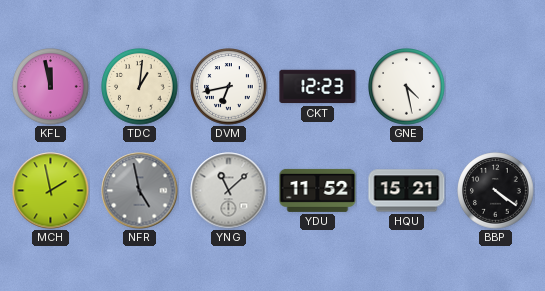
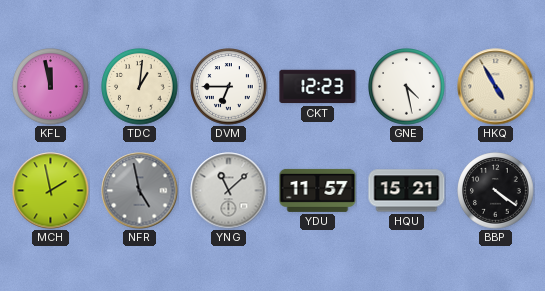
DVM: 6:43 -> 6:45 (229, 87)
HKQ: none -> 4:55 (496, 87)
YDU: 11:52 -> 11:57 (318, 190)
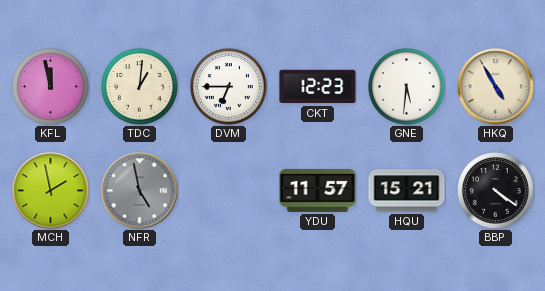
GNE: 4:28 -> 5:31 (407, 87)
YNG: 11:08 -> none (229, 191)
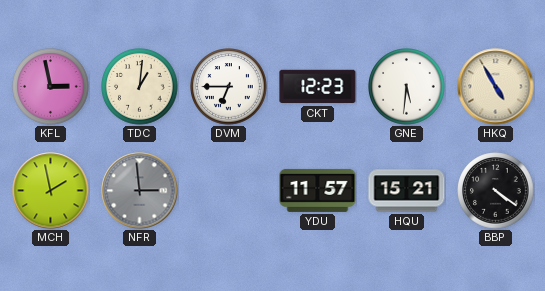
KFL: 11:58 -> 2:58 (51, 87)
NFR: 4:58 -> 2:59 (140, 191)
